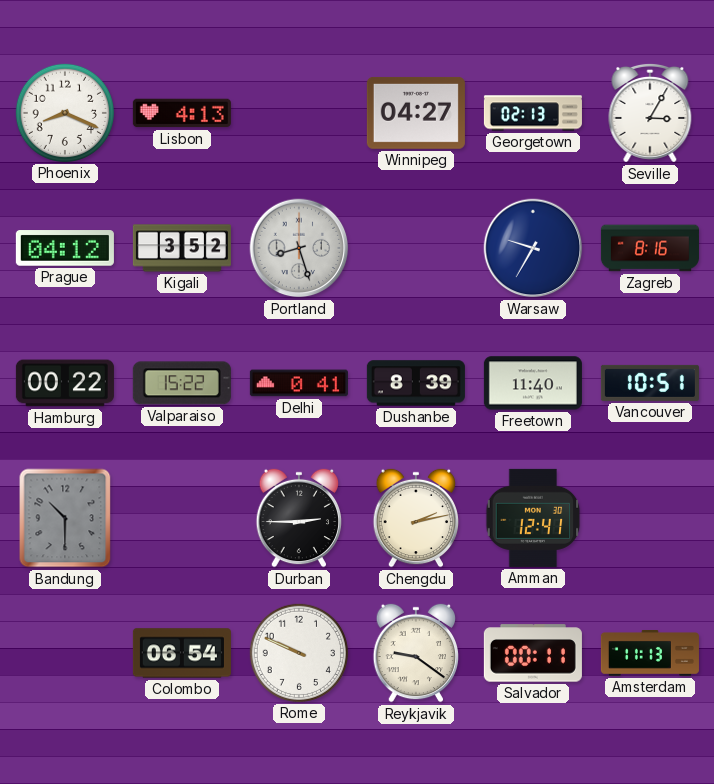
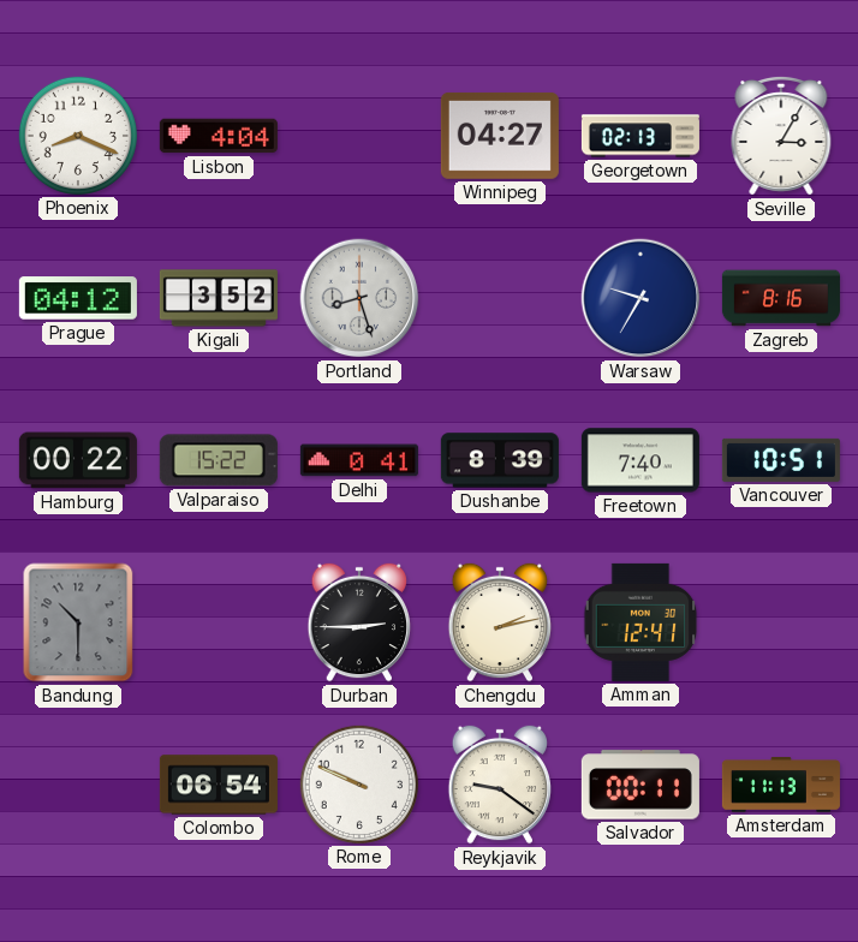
Lisbon: 4:13 -> 4:04 (219, 136)
Freetown: 11:40 -> 7:40 (640, 460)
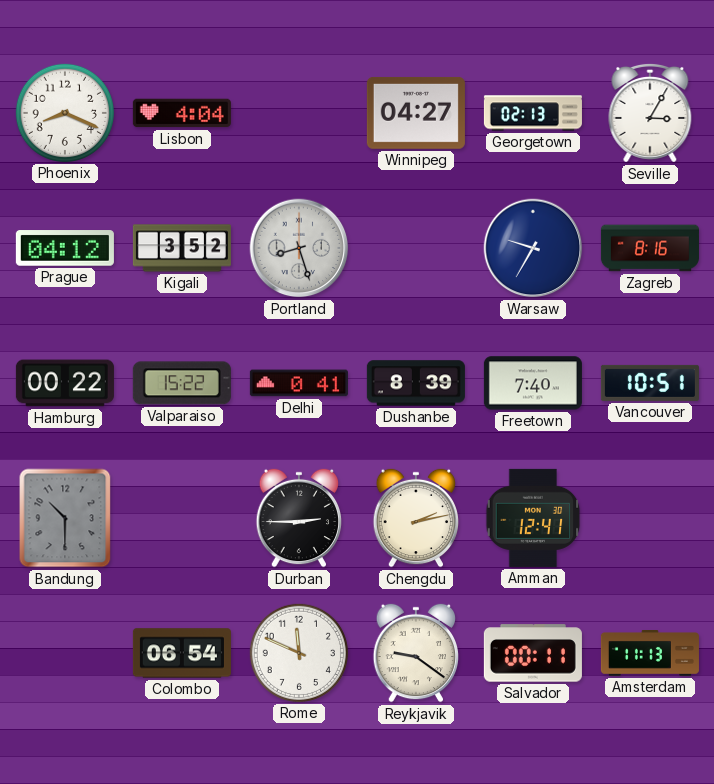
Rome: 9:49 -> 11:49 (299, 653)
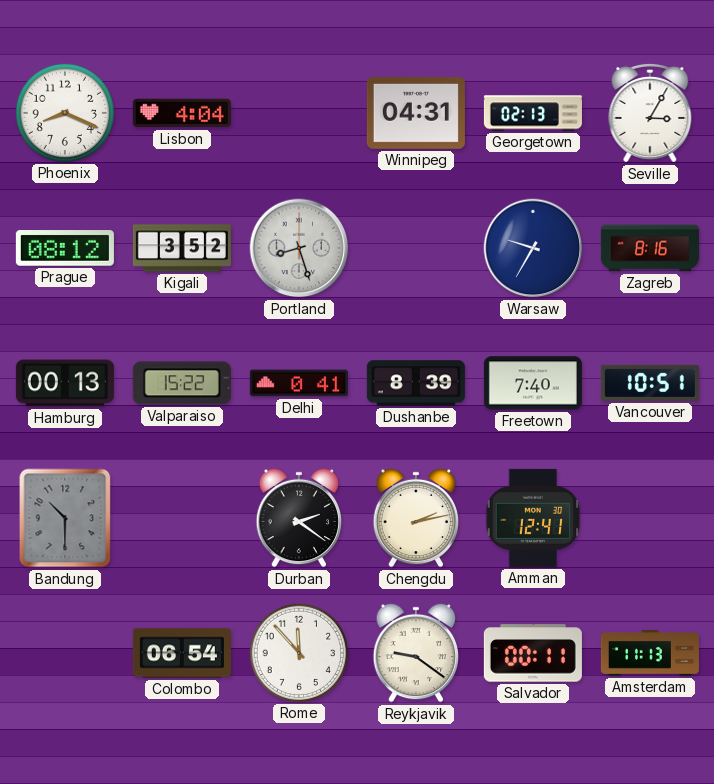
Winnipeg: 04:27 -> 04:31 (416, 113)
Prague: 04:12 -> 08:12 (65, 248)
Hamburg: 00:22 -> 00:13 (65, 383)
Durban: 2:45 -> 2:21 (298, 518)
Rome: 11:49 -> 11:53 (299, 653)
